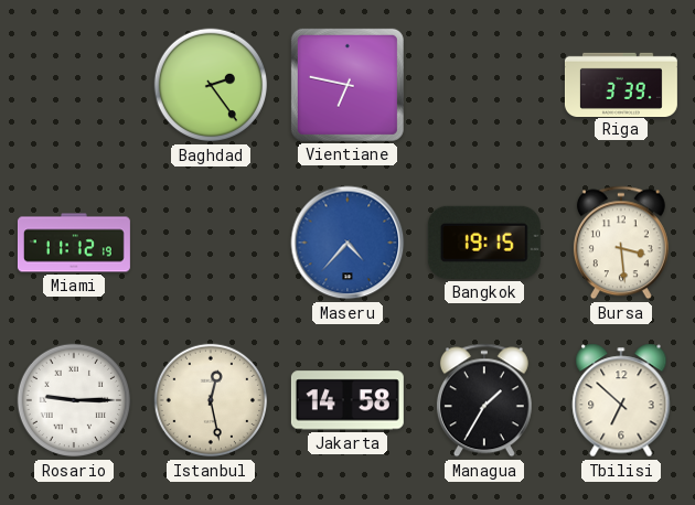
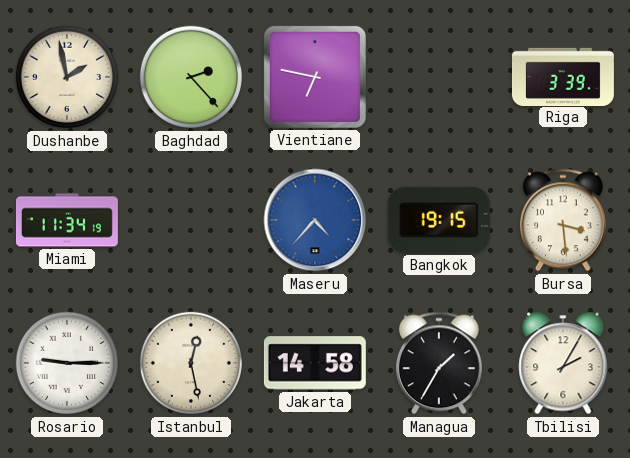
Dushanbe: none -> 1:58 (67, 77)
Baghdad: 2:24 -> 2:23 (191, 77)
Miami: 11:12 -> 11:34 (67, 220)
Tbilisi: 6:52 -> 2:05 (563, 363)
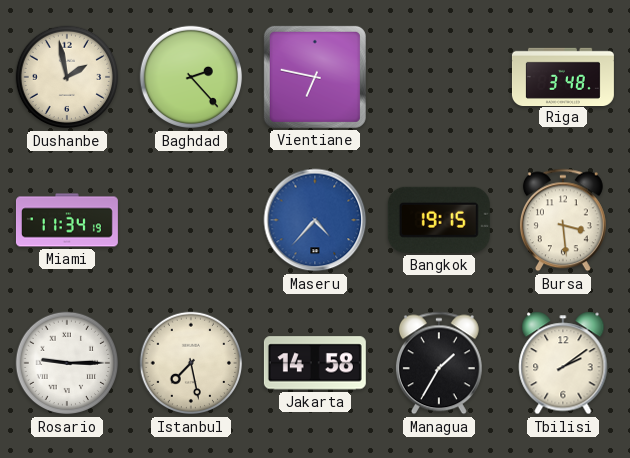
Riga: 3:39 -> 3:48 (563, 76)
Istanbul: 12:28 -> 7:28 (191, 363)
Tbilisi: 2:05 -> 2:09 (563, 363)
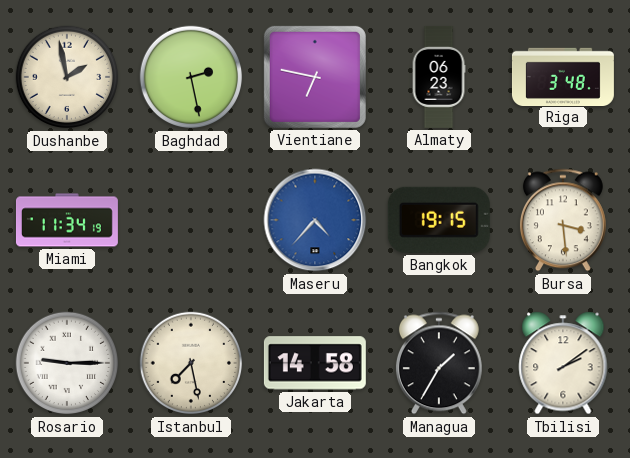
Baghdad: 2:23 -> 2:28 (191, 77)
Almaty: none -> 06:23 (439, 77)
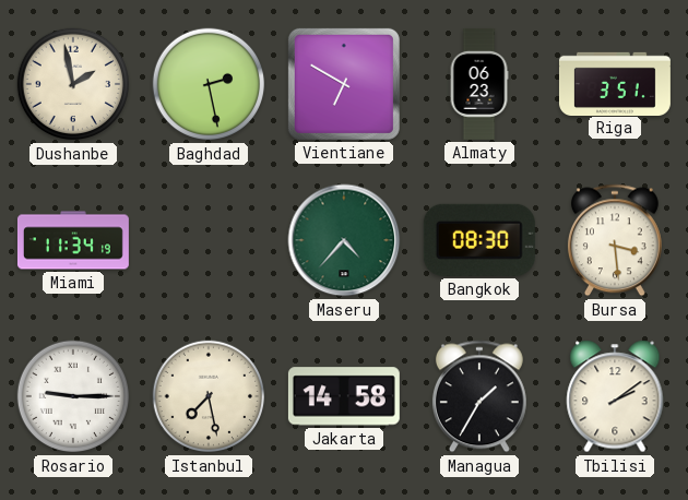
Vientiane: 6:47 -> 6:50 (344, 84)
Riga: 3:48 -> 3:51 (615, 83)
Maseru dial: blue -> green (344, 240)
Bangkok: 19:15 -> 08:30 (479, 240)
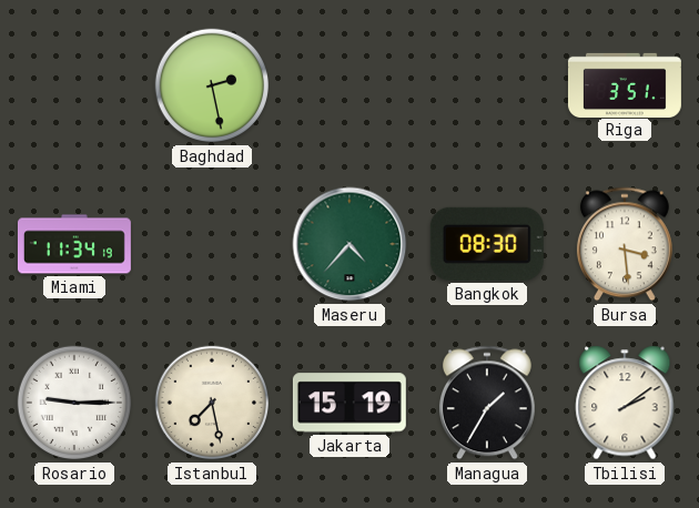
Dushanbe: 1:58 -> none (73, 84)
Vientiane: 6:50 -> none (344, 84)
Almaty: 06:23 -> none (479, 84)
Jakarta: 14:58 -> 15:19 (349, 403)
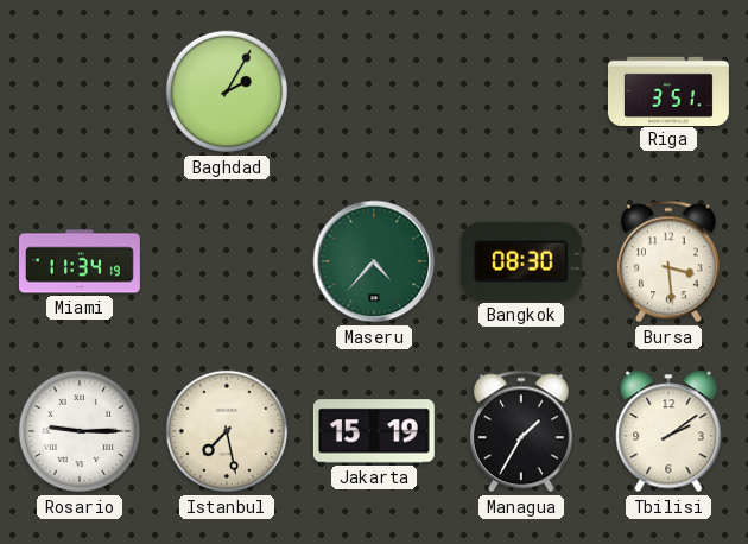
Baghdad: 2:28 -> 2:05 (227, 91)
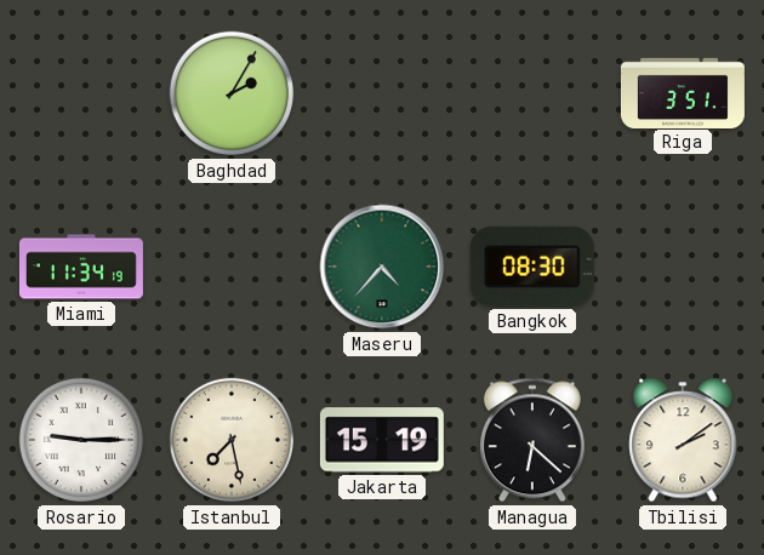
Bursa: 3:29 -> none (668, 261)
Managua: 1:35 -> 6:22 (532, 440)
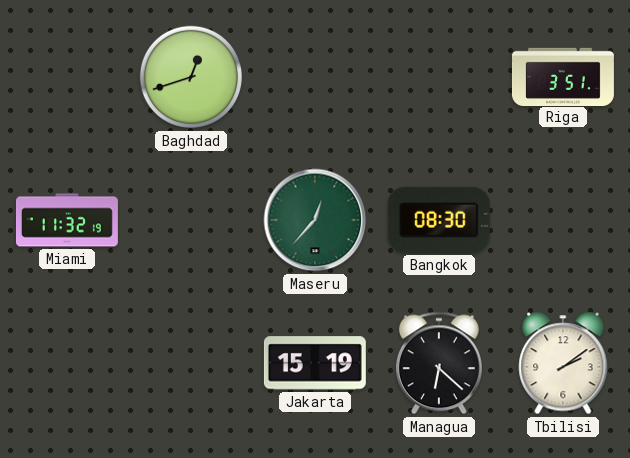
Baghdad: 2:05 -> 12:42 (191, 77)
Miami: 11:34 -> 11:32 (67, 220)
Maseru: 4:37 -> 12:37 (315, 220)
Rosario: 9:15 -> none (81, 440)
Istanbul: 7:28 -> none (232, 440)
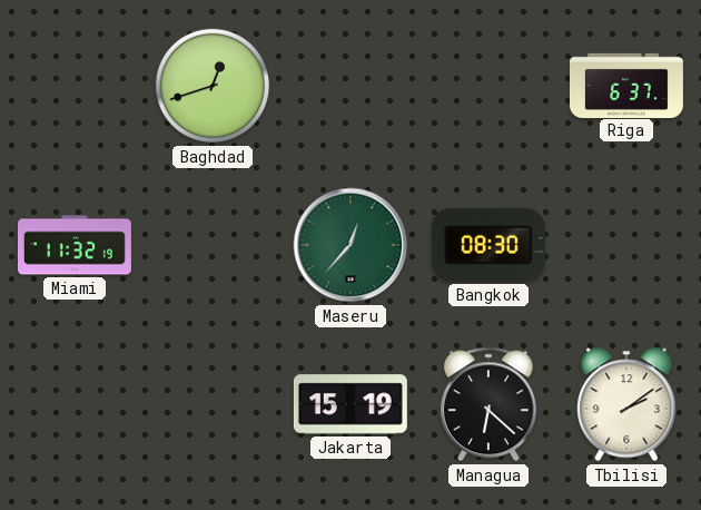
Riga: 3:51 -> 6:37 (626, 85)
